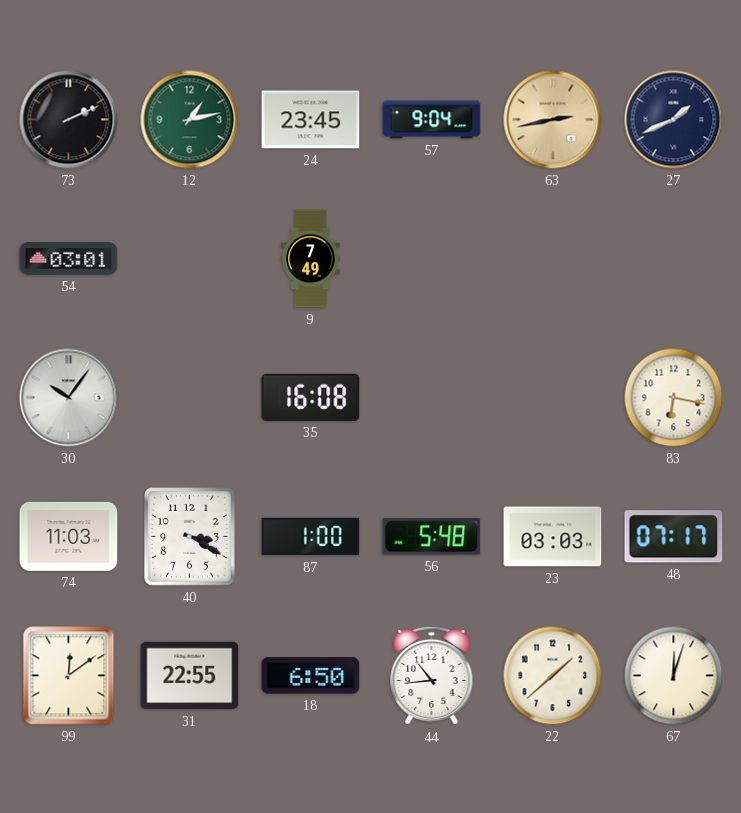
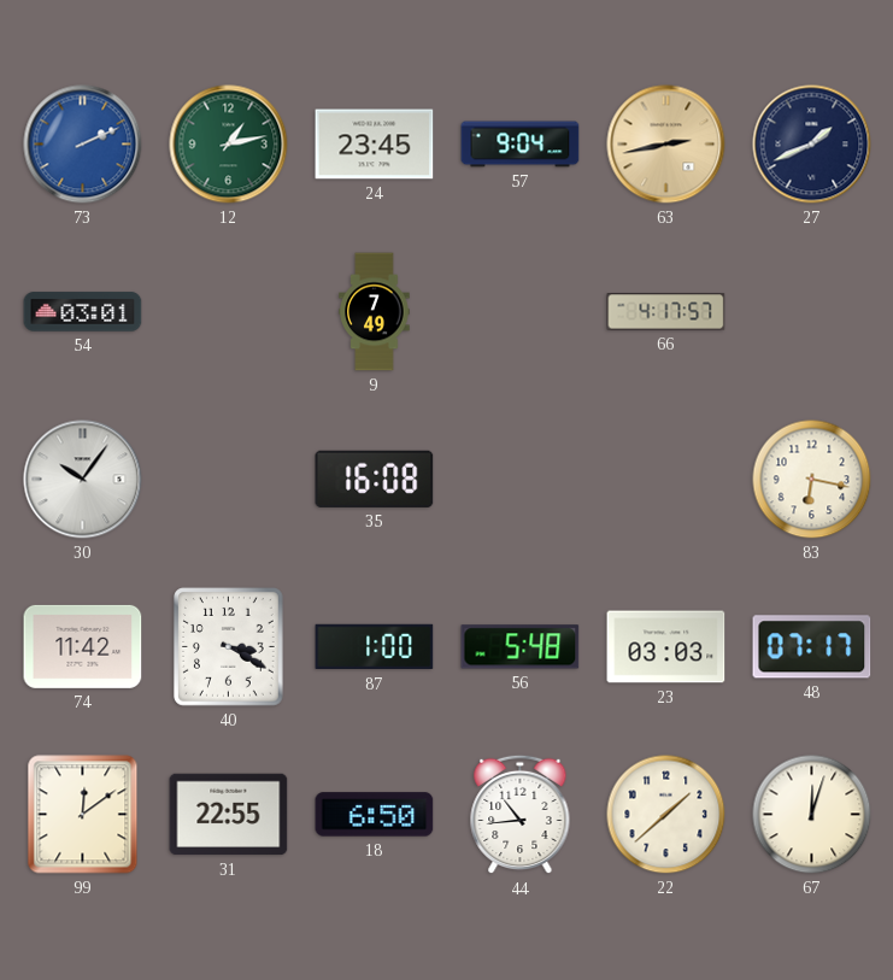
73 dial: black -> blue (83, 145)
66: none -> 4:17 (666, 312)
74: 11:03 -> 11:42 (83, 646)
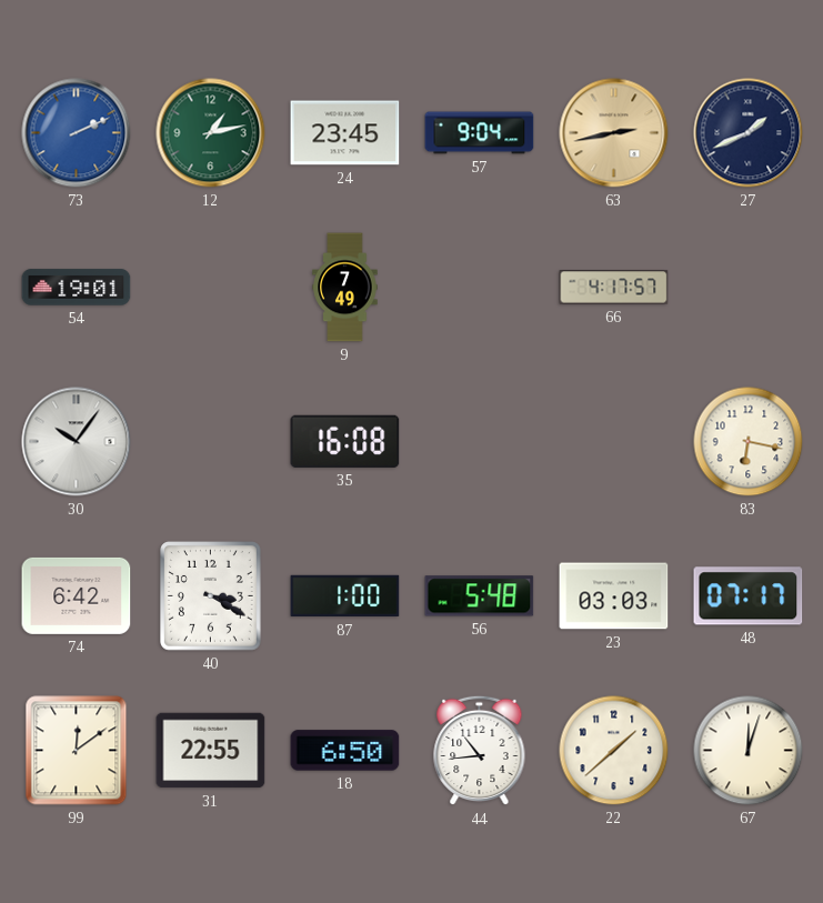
54: 03:01 -> 19:01 (77, 288)
74: 11:42 -> 6:42 (77, 595)
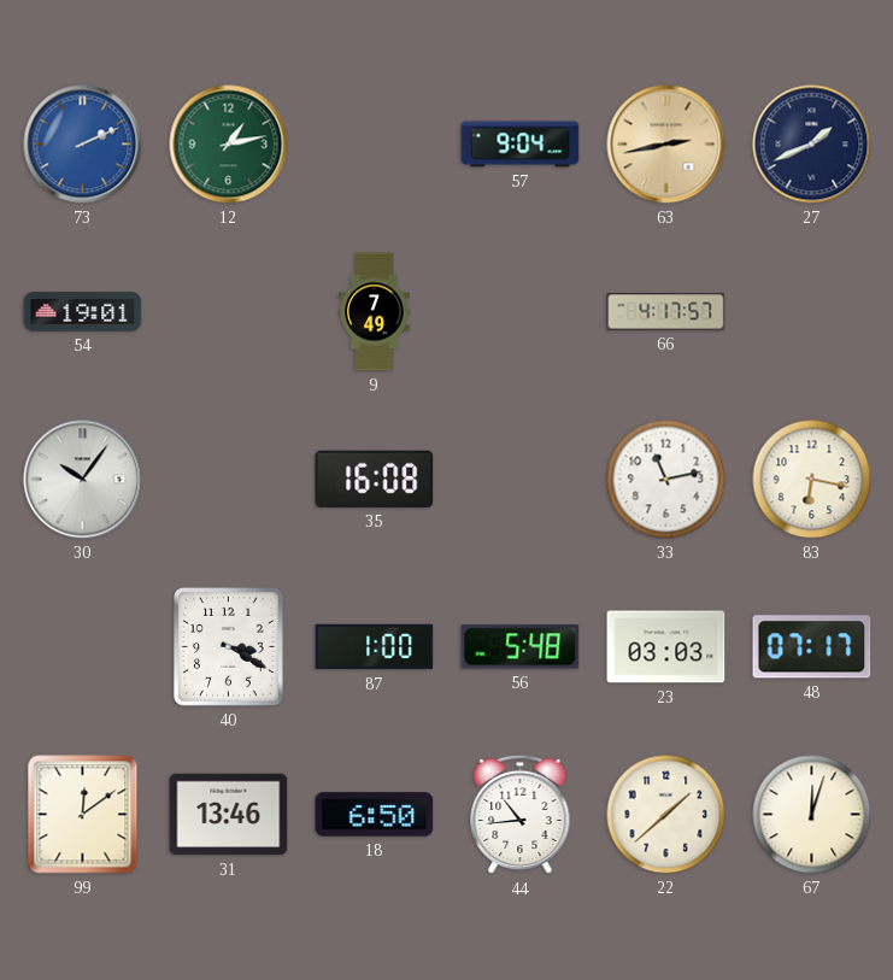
24: 23:45 -> none (345, 133)
33: none -> 11:13 (666, 480)
74: 6:42 -> none (77, 595)
31: 22:55 -> 13:46 (229, 815)
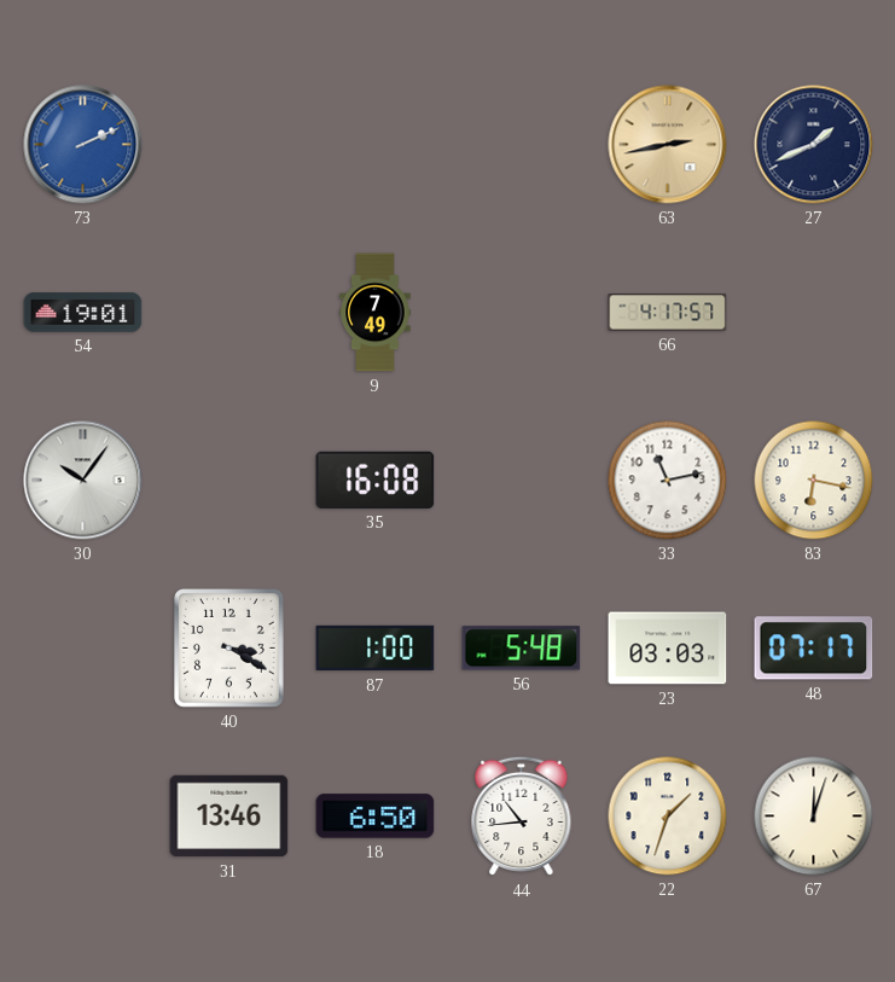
12: 1:13 -> none (229, 145)
57: 9:04 -> none (521, 145)
99: 12:09 -> none (83, 815)
22: 1:38 -> 1:33 (668, 817)
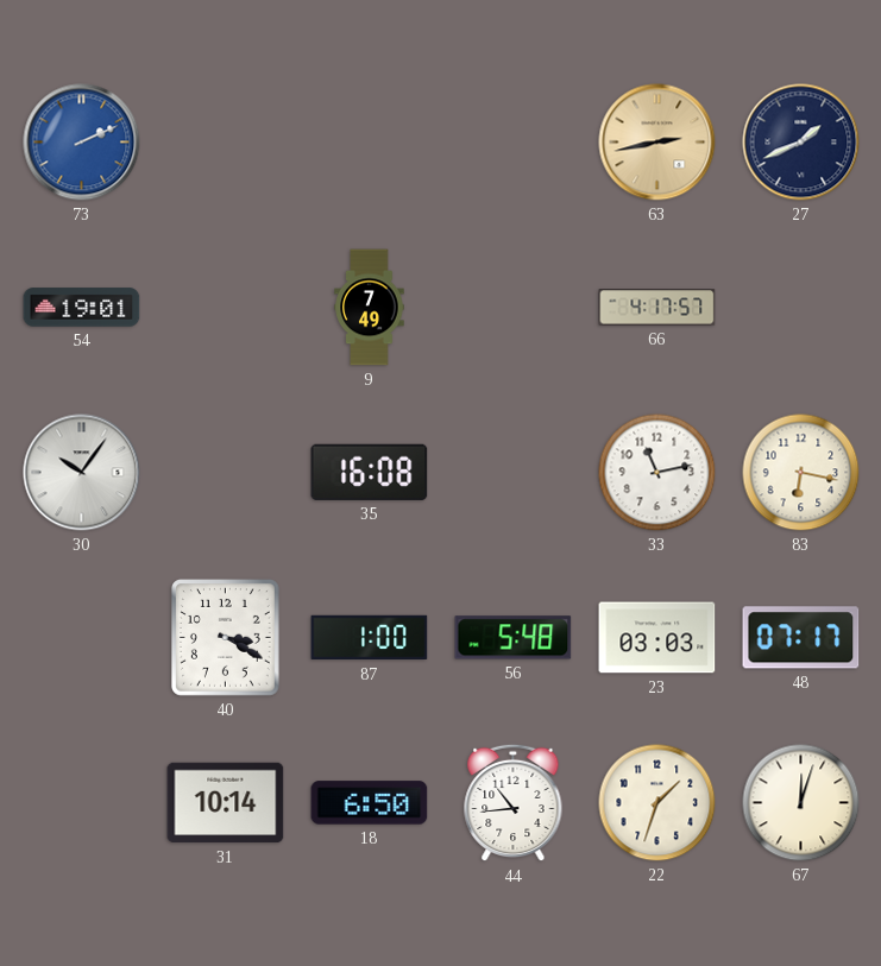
31: 13:46 -> 10:14 (226, 803)
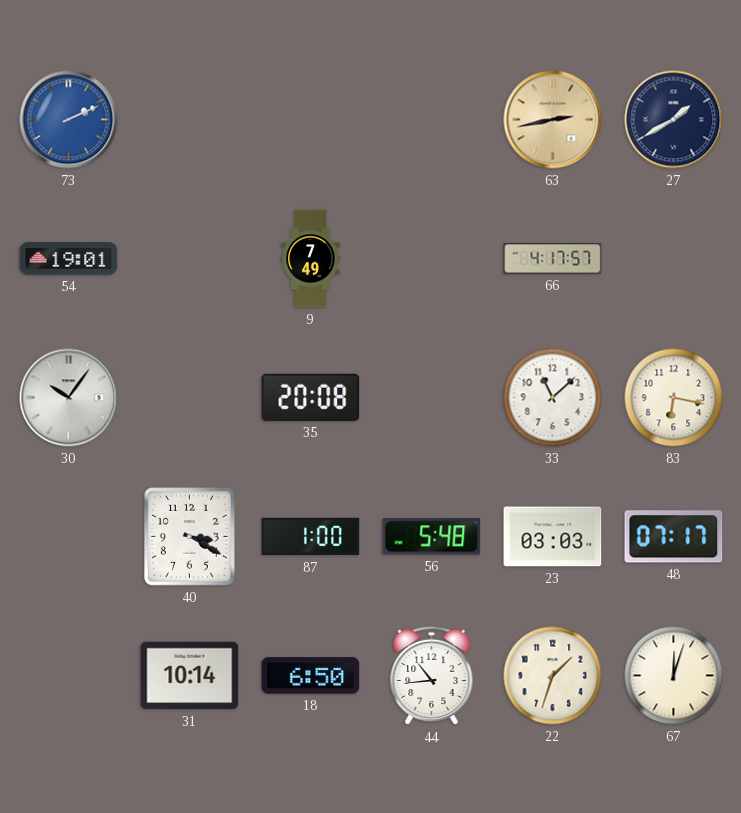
27: 1:41 -> 1:40 (674, 120)
35: 16:08 -> 20:08 (311, 397)
33: 11:13 -> 11:08 (553, 398)
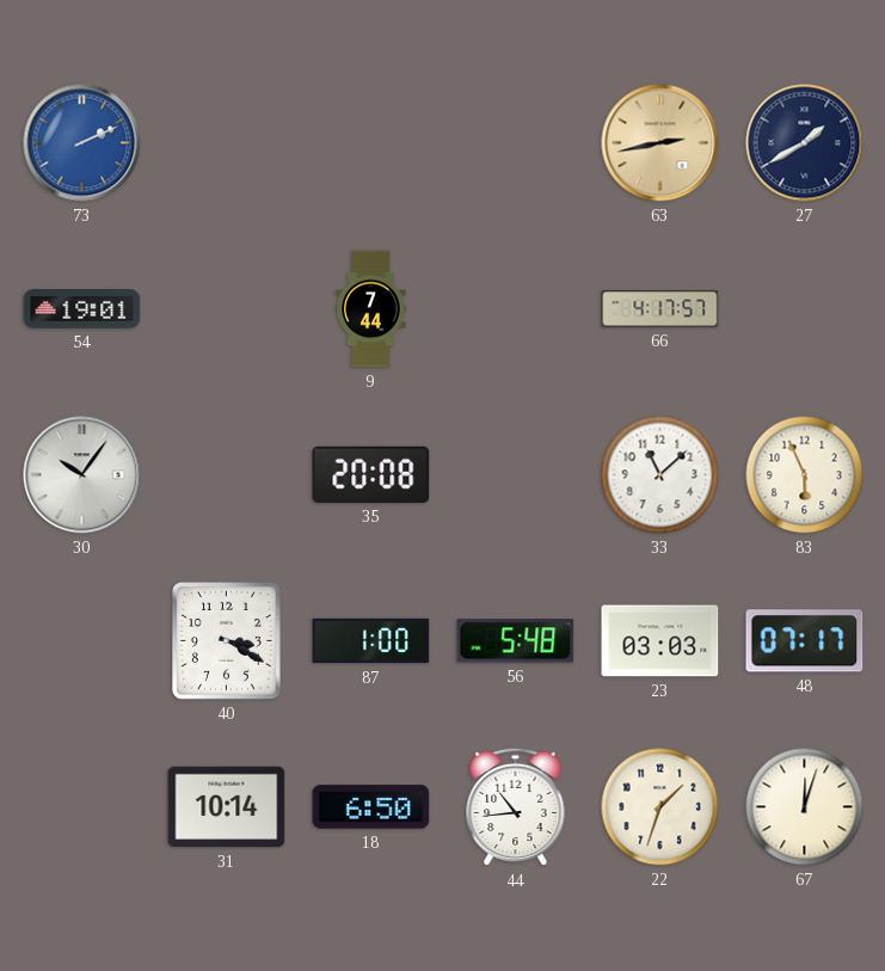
9: 7:49 -> 7:44 (371, 309)
83: 6:17 -> 5:56 (805, 475)
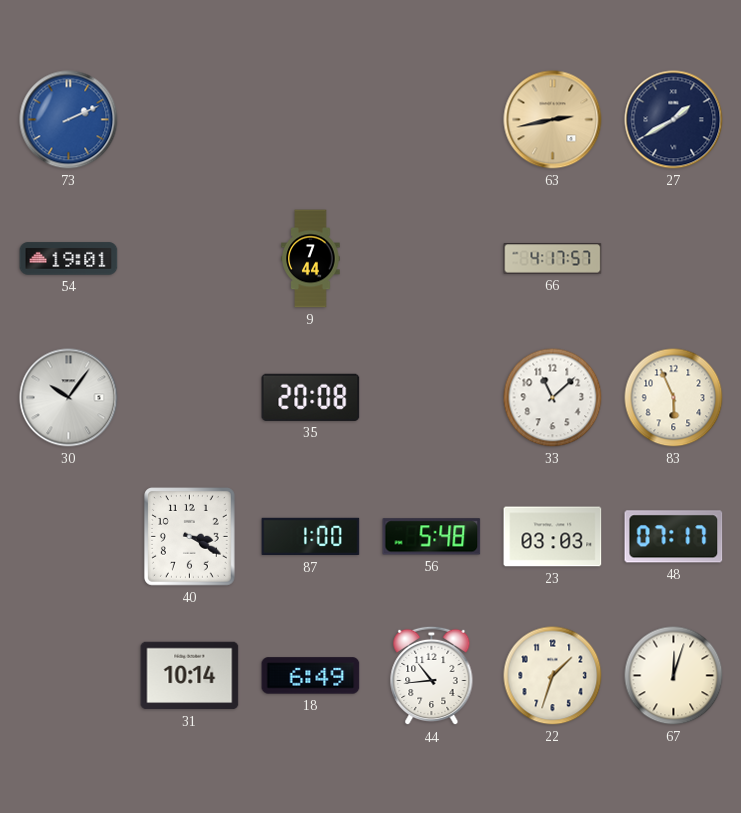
18: 6:50 -> 6:49 (311, 676)
